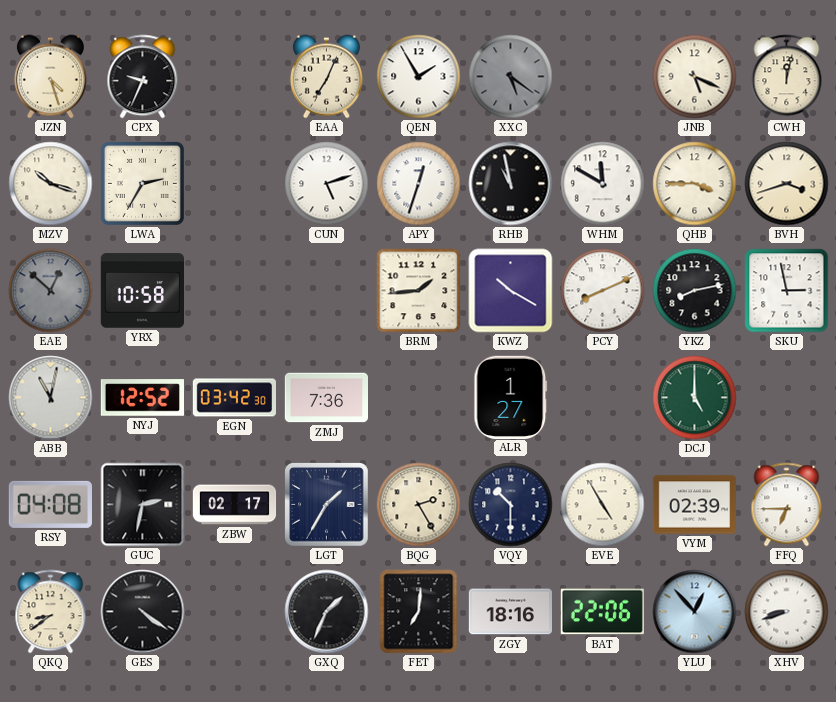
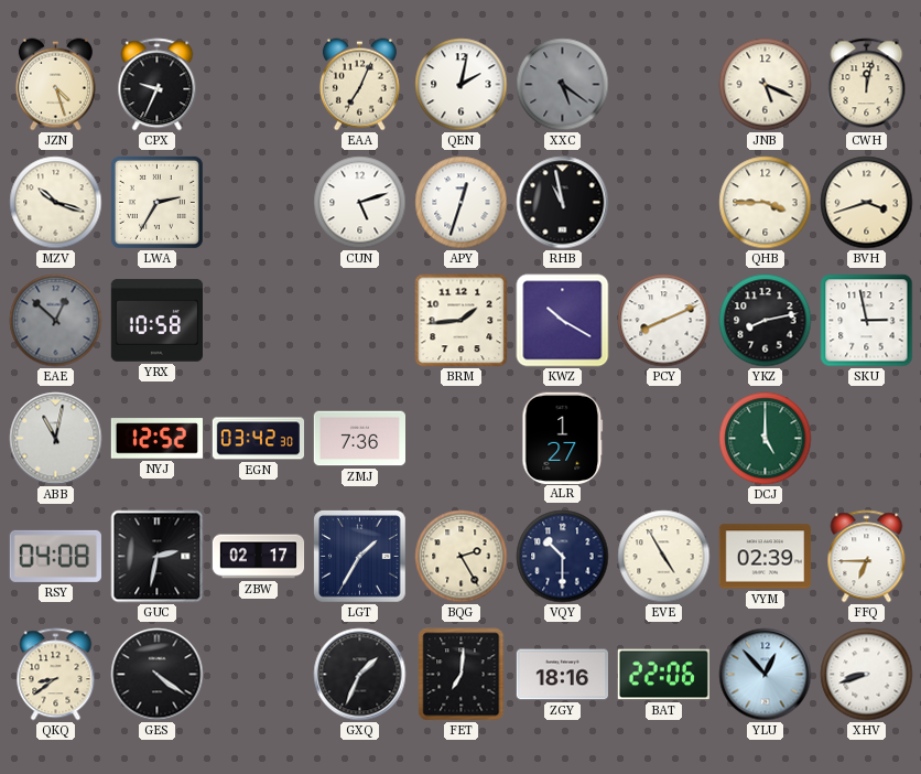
QEN: 1:55 -> 2:02 (462, 85)
WHM: 11:50 -> none (603, 184)
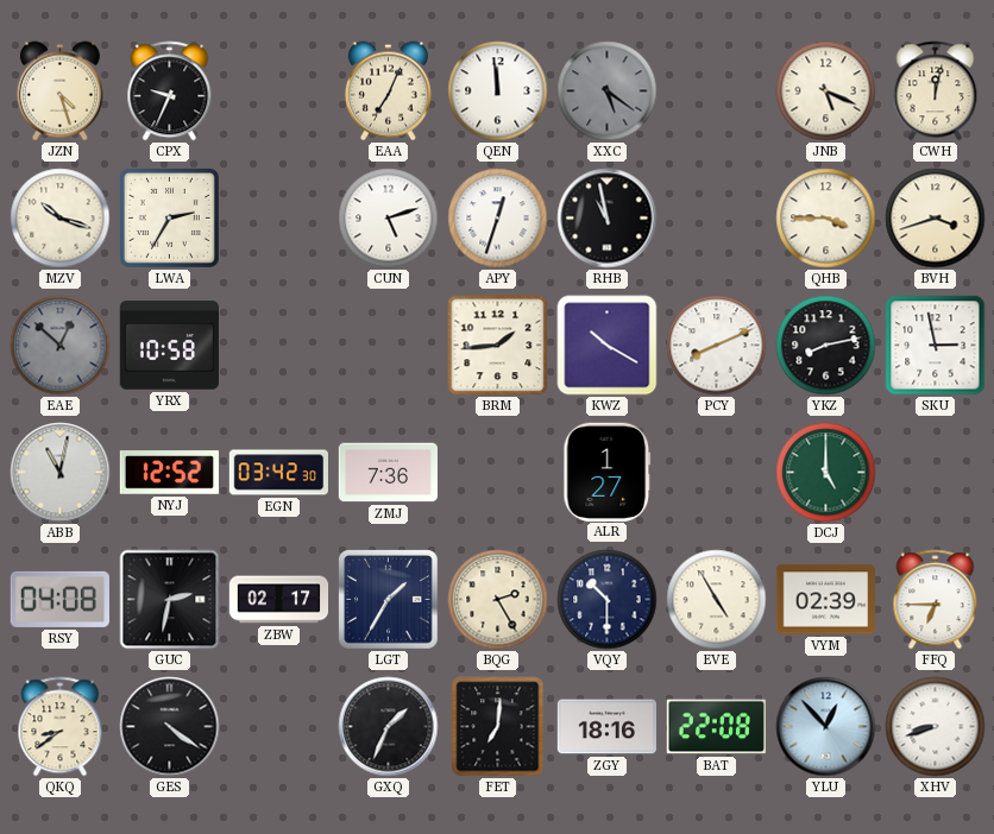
QEN: 2:02 -> 11:59 (498, 91)
BAT: 22:06 -> 22:08 (716, 727)
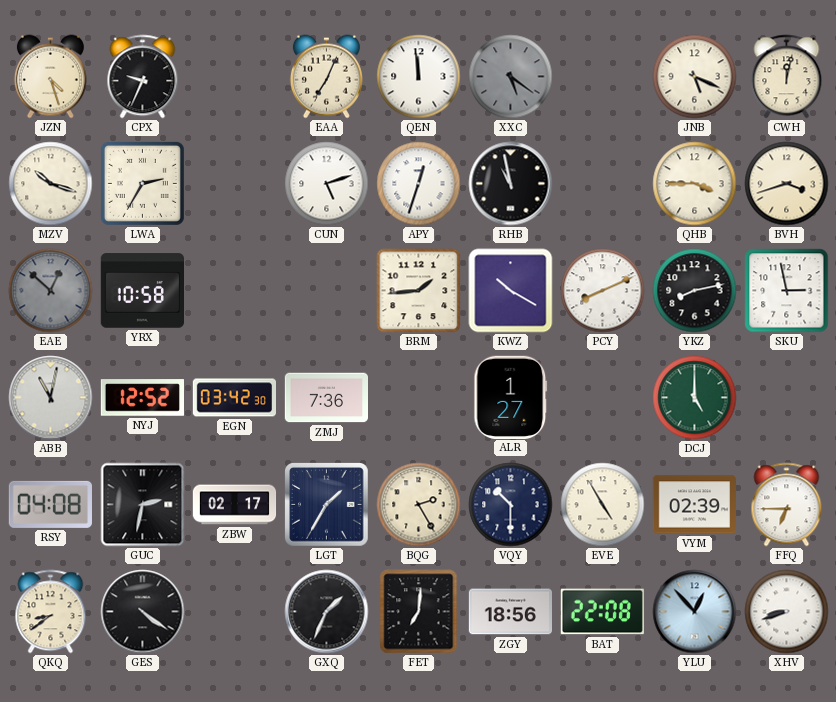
ZGY: 18:16 -> 18:56 (510, 612)
